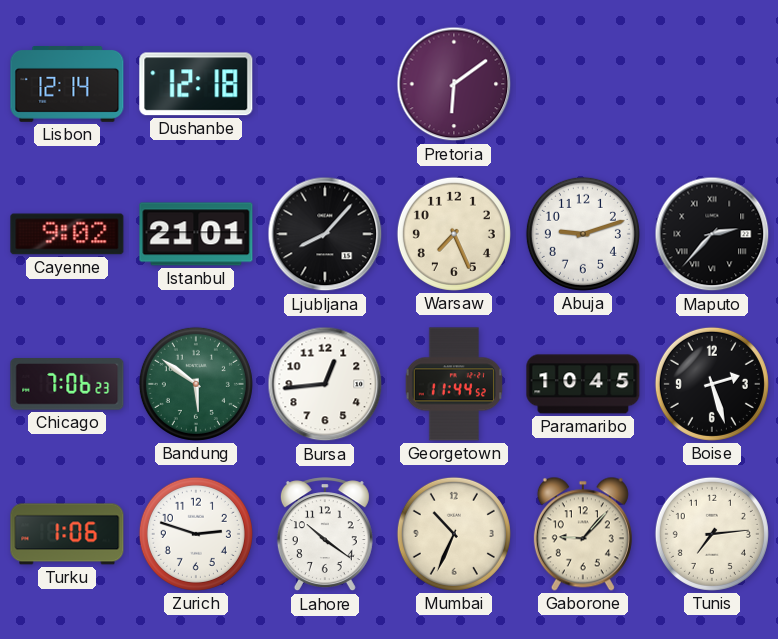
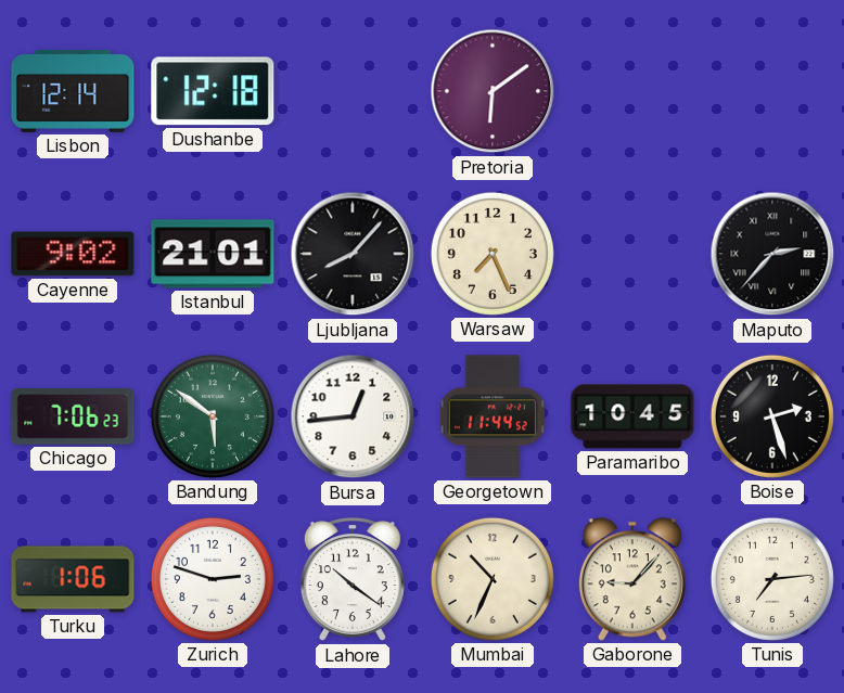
Abuja: 9:12 -> none (583, 234)
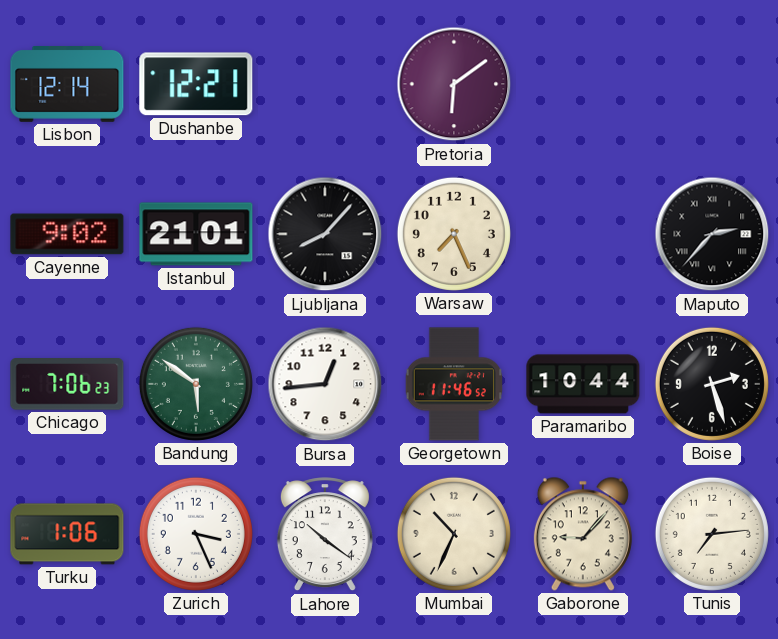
Dushanbe: 12:18 -> 12:21 (196, 84)
Georgetown: 11:44 -> 11:46 (453, 384)
Paramaribo: 10:45 -> 10:44 (583, 384)
Zurich: 2:48 -> 3:26 (196, 534)
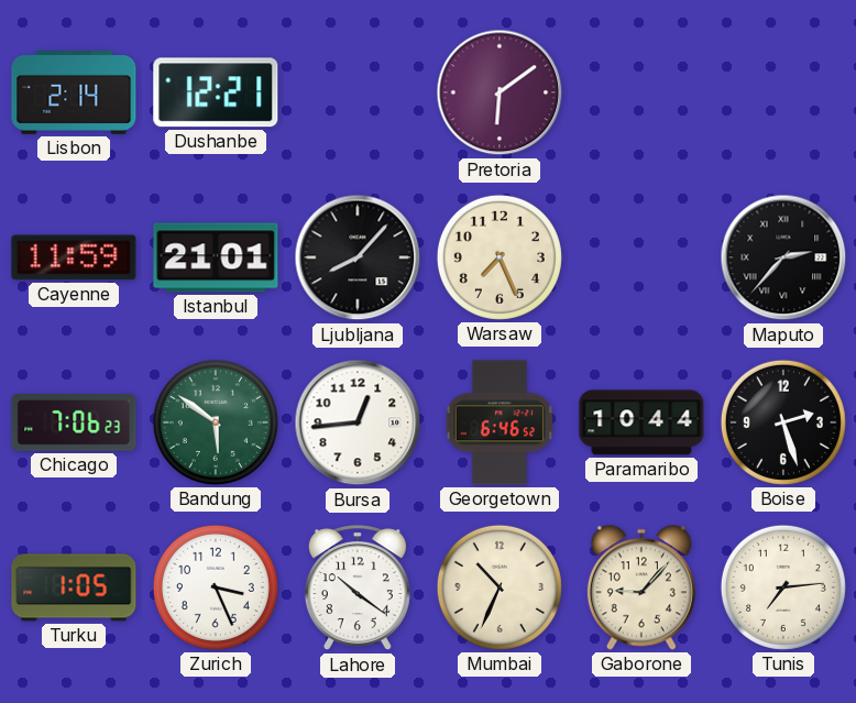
Lisbon: 12:14 -> 2:14 (74, 94)
Cayenne: 9:02 -> 11:59 (74, 257)
Georgetown: 11:46 -> 6:46 (498, 422)
Turku: 1:06 -> 1:05 (74, 587)
